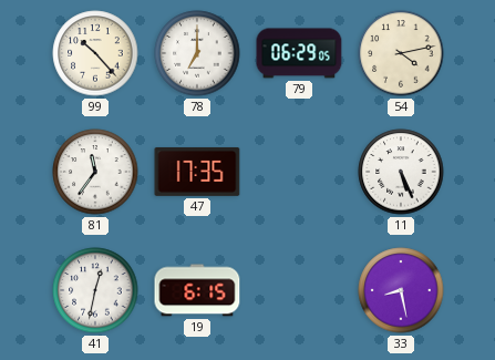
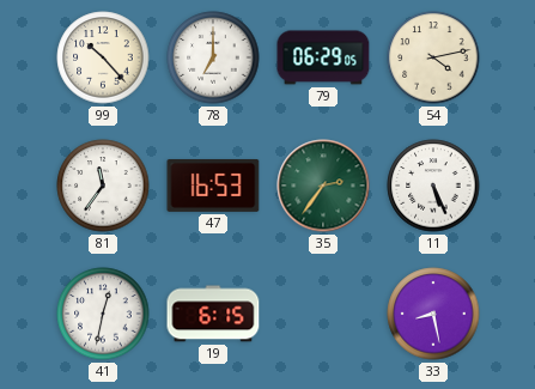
47: 17:35 -> 16:53 (213, 186)
35: none -> 2:36 (323, 186)
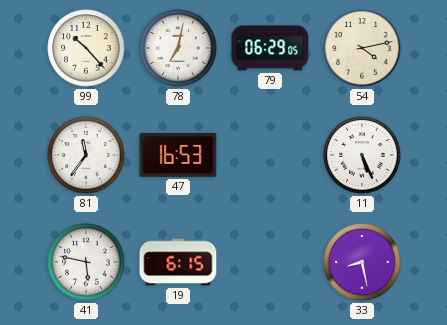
78: 7:00 -> 7:02 (178, 48)
35: 2:36 -> none (323, 186)
41: 12:32 -> 5:47 (86, 262)
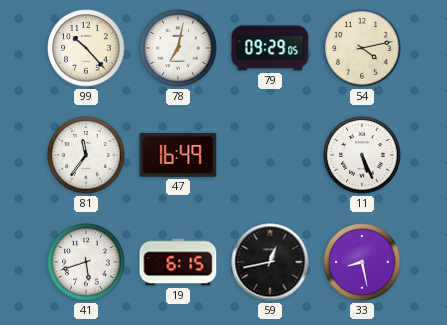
79: 06:29 -> 09:29 (270, 48)
47: 16:53 -> 16:49 (178, 155)
41: 5:47 -> 5:42 (86, 262)
59: none -> 12:43 (270, 262)
